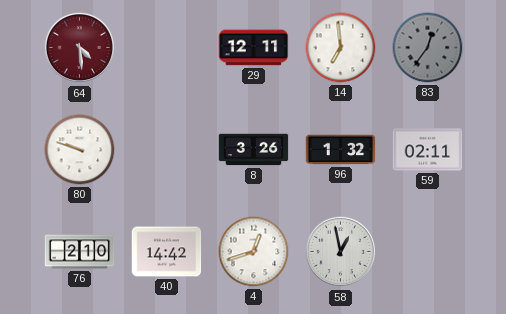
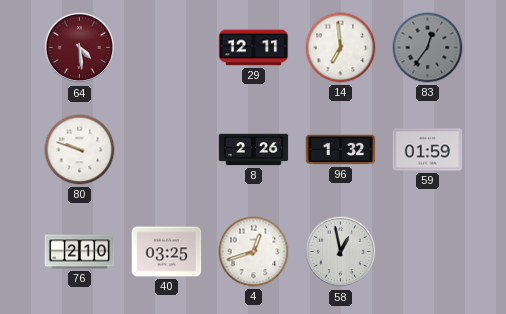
8: 3:26 -> 2:26 (254, 150)
59: 02:11 -> 01:59 (428, 150)
40: 14:42 -> 03:25 (167, 252)
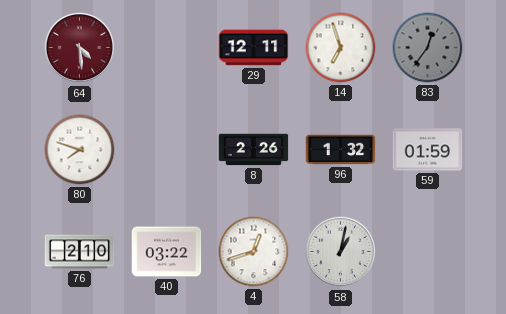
14: 6:59 -> 6:57 (341, 48)
80: 9:48 -> 7:48 (80, 150)
40: 03:25 -> 03:22 (167, 252)
58: 12:58 -> 1:02 (341, 252)
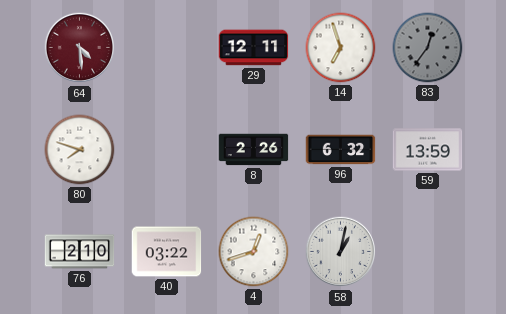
96: 1:32 -> 6:32 (341, 150)
59: 01:59 -> 13:59 (428, 150)
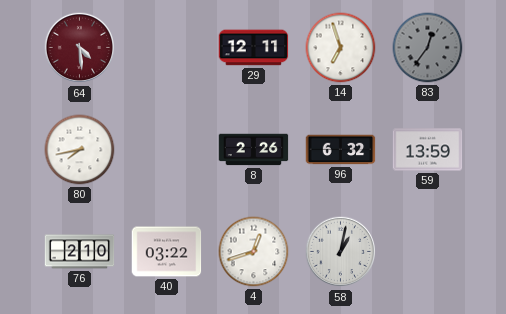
80: 7:48 -> 7:43 (80, 150)
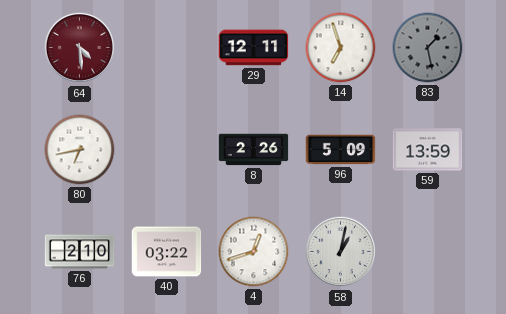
83: 12:36 -> 1:28 (428, 48)
80: 7:43 -> 6:43 (80, 150)
96: 6:32 -> 5:09 (341, 150)
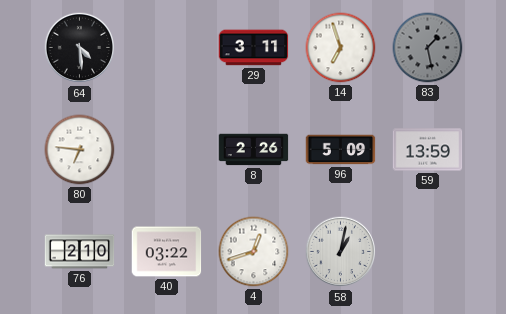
64 dial: burgundy -> black (80, 48)
29: 12:11 -> 3:11 (254, 48)
80: 6:43 -> 6:46 (80, 150)
